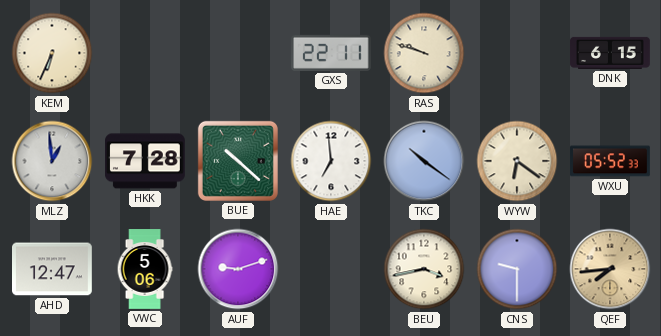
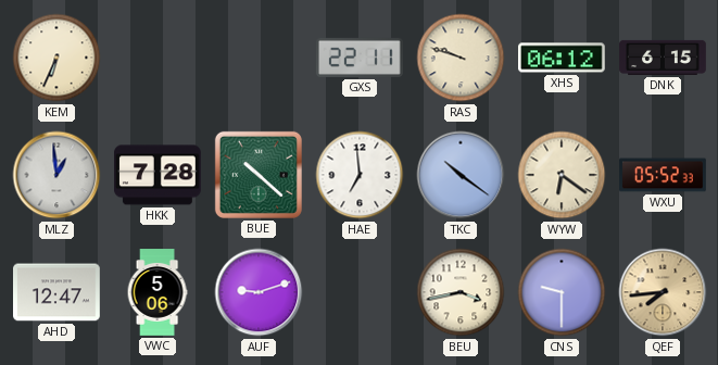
XHS: none -> 06:12 (563, 58)
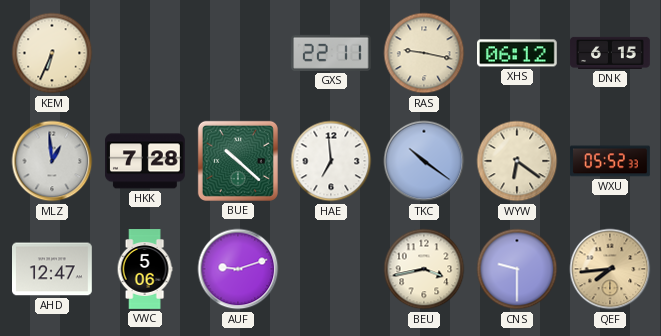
RAS: 9:48 -> 9:17 (424, 53)
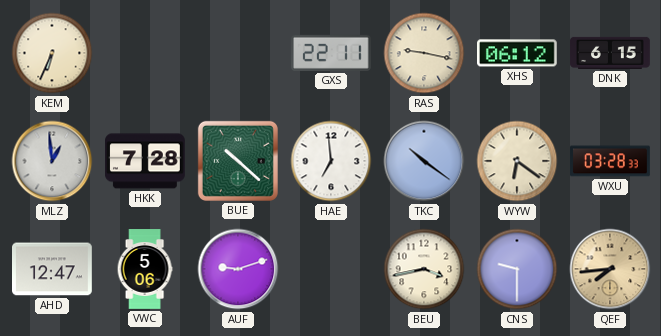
WXU: 05:52 -> 03:28 (610, 161)
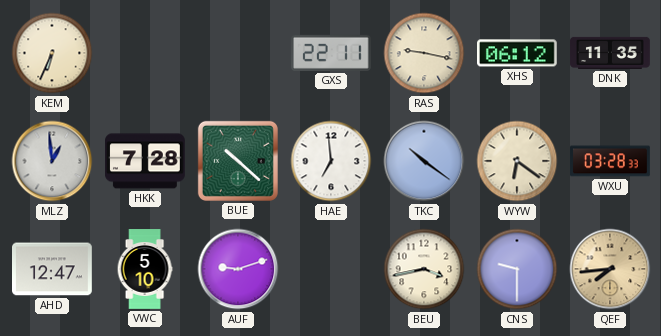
DNK: 6:15 -> 11:35 (610, 53)
VWC: 5:06 -> 5:10 (145, 269)
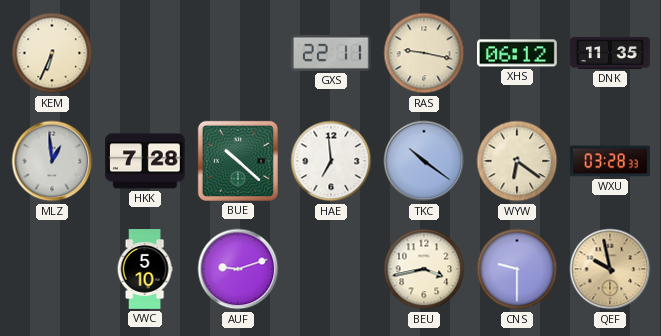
AHD: 12:47 -> none (53, 269)
QEF: 7:44 -> 9:58 (610, 269)
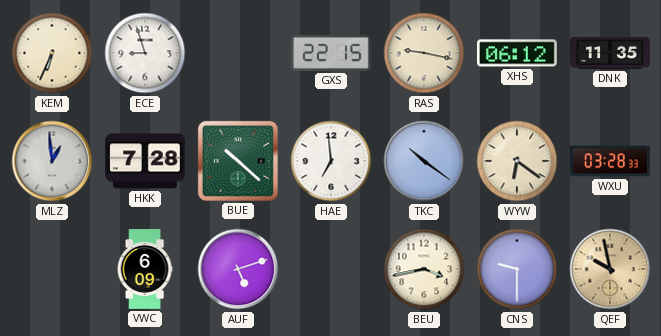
ECE: none -> 8:57 (145, 53)
GXS: 22:11 -> 22:15 (331, 53)
VWC: 5:10 -> 6:09 (145, 269)
AUF: 9:12 -> 5:12 (238, 269)
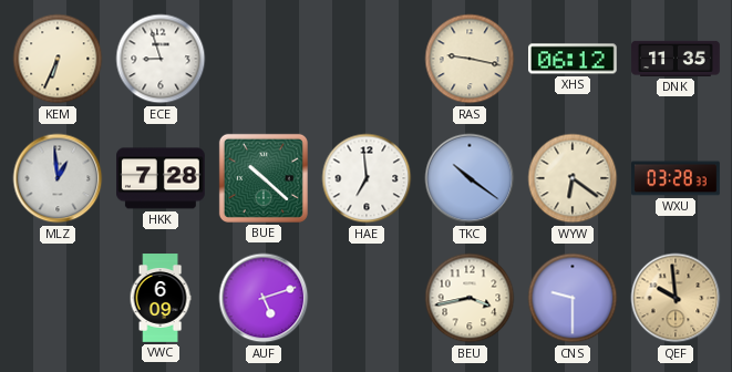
GXS: 22:15 -> none (331, 53)
QEF: 9:58 -> 9:59 (676, 298)
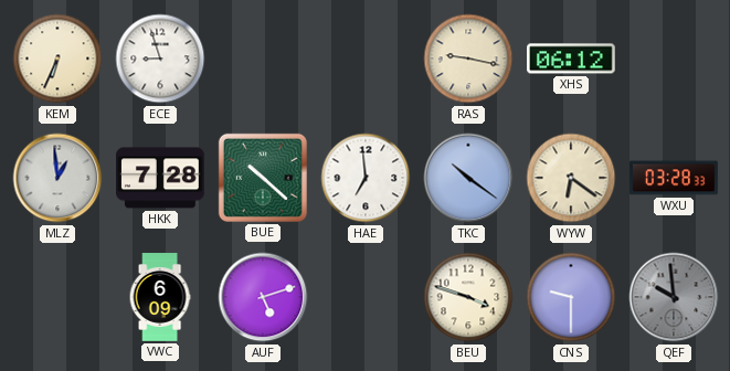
DNK: 11:35 -> none (676, 59)
BEU: 3:43 -> 3:48 (468, 297)
QEF dial: champagne -> grey (674, 297)
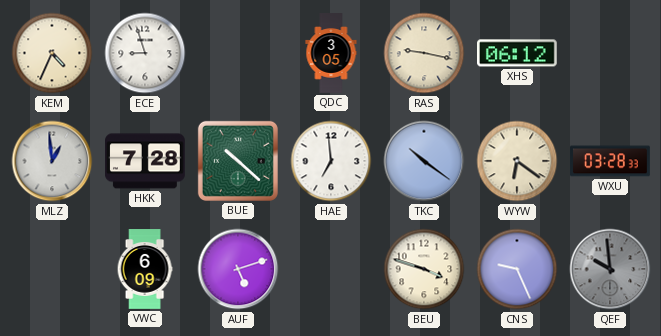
KEM: 6:34 -> 4:34 (52, 53)
QDC: none -> 3:05 (331, 53)
CNS: 9:30 -> 9:26 (517, 269)
